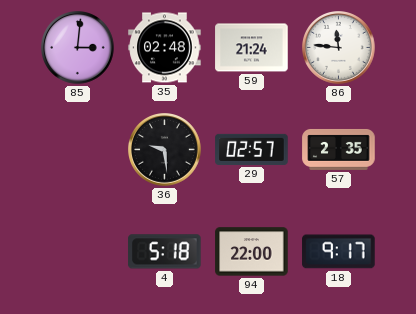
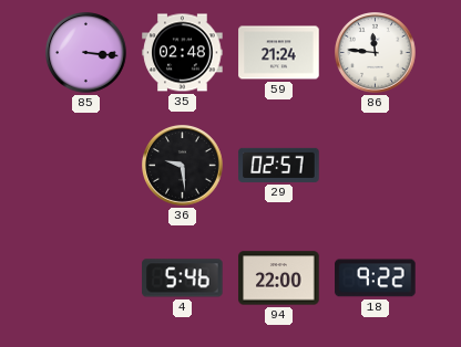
85: 3:01 -> 3:16 (86, 53)
57: 2:35 -> none (339, 149)
4: 5:18 -> 5:46 (183, 278)
18: 9:17 -> 9:22 (376, 278)
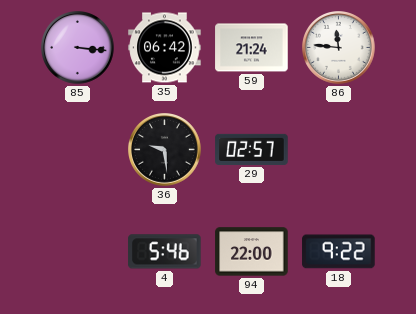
35: 02:48 -> 06:42 (165, 48)
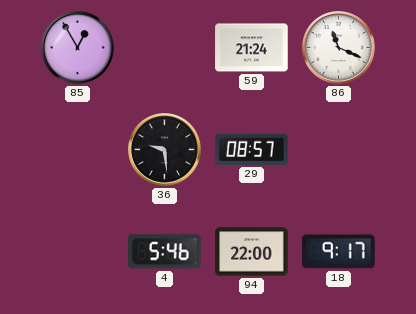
85: 3:16 -> 12:55 (78, 48)
35: 06:42 -> none (165, 48)
86: 11:46 -> 11:19 (339, 48)
29: 02:57 -> 08:57 (252, 149)
18: 9:22 -> 9:17 (339, 252)
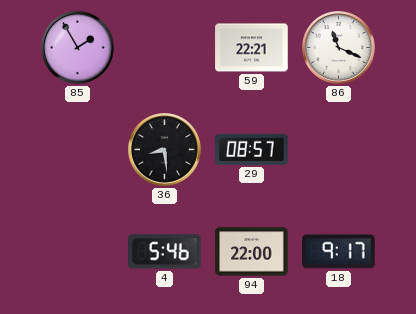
85: 12:55 -> 1:55 (78, 48)
59: 21:24 -> 22:21 (252, 48)
36: 9:29 -> 8:29 (165, 150)
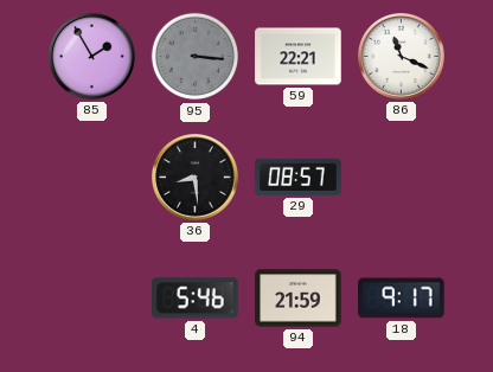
95: none -> 3:16 (196, 57)
94: 22:00 -> 21:59 (299, 299)
